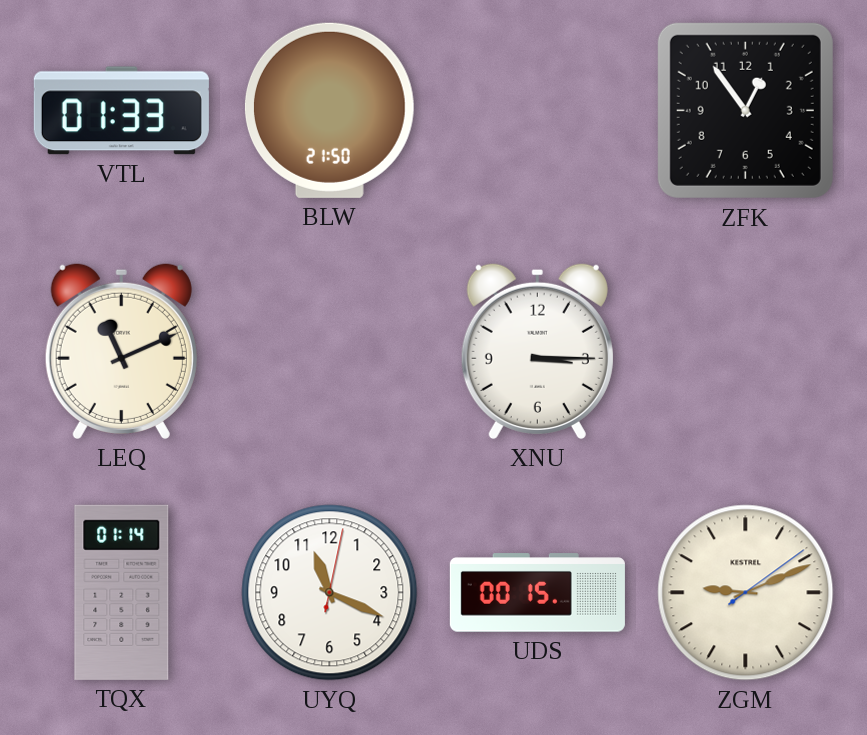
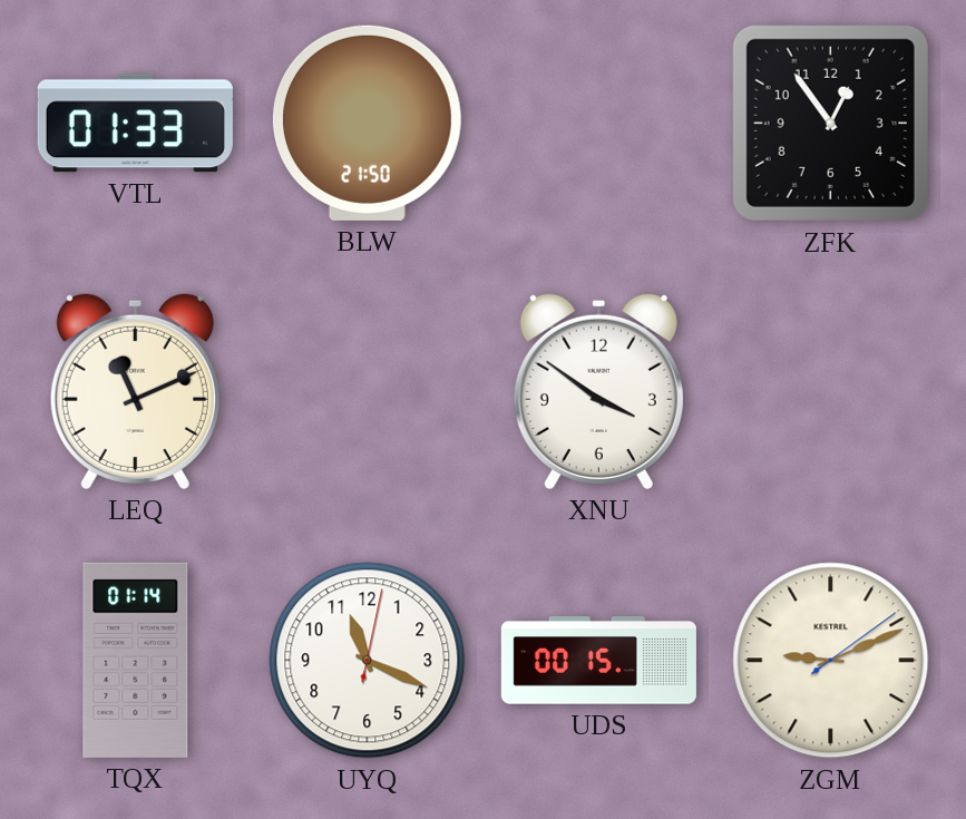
XNU: 3:15 -> 3:51 (598, 391)
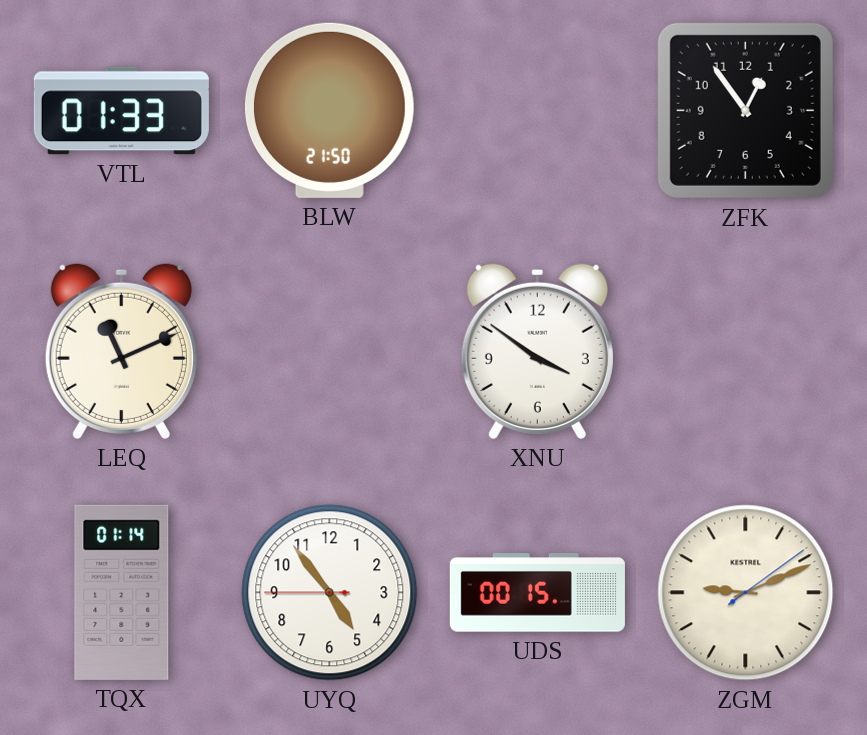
UYQ: 11:19 -> 4:53 (330, 593)
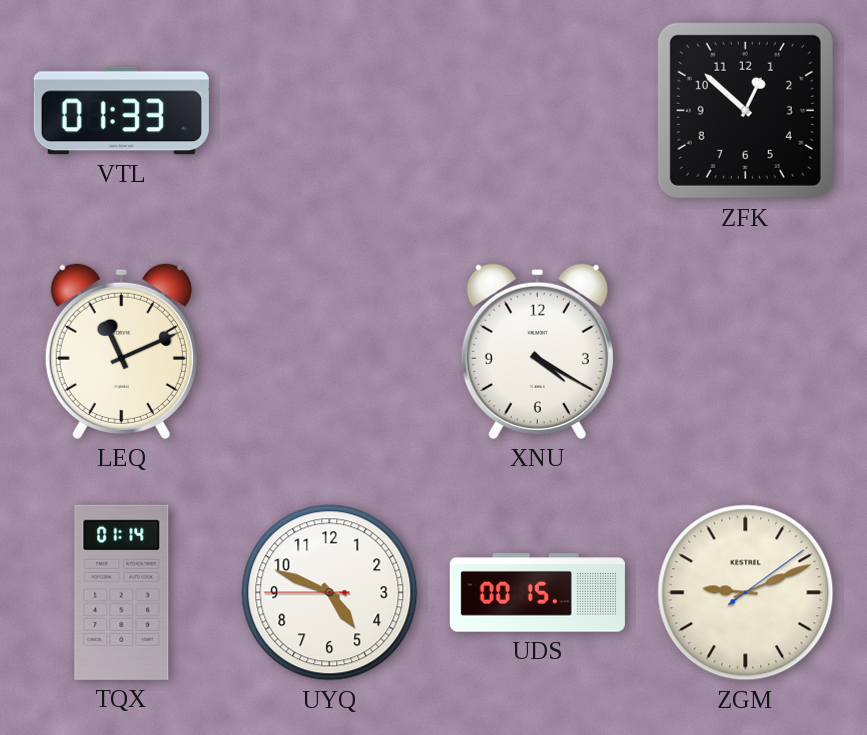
BLW: 21:50 -> none (329, 110)
ZFK: 12:54 -> 12:52 (745, 110)
XNU: 3:51 -> 4:20 (537, 351)
UYQ: 4:53 -> 4:48 (330, 593)
